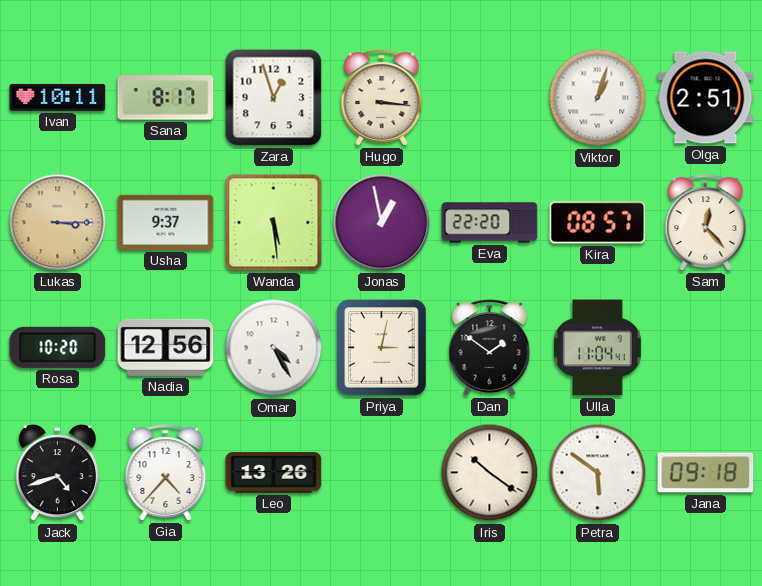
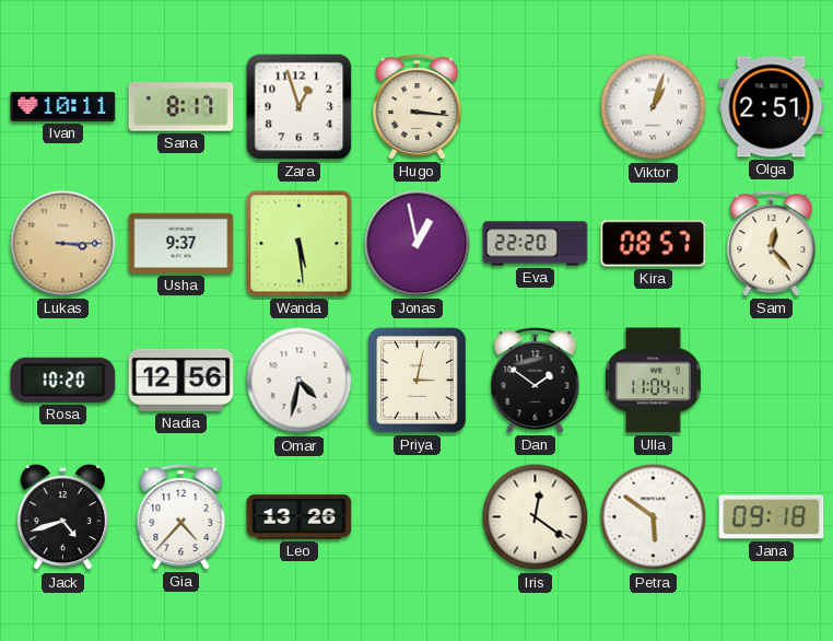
Omar: 4:25 -> 4:32 (300, 381)
Iris: 10:21 -> 12:21 (536, 517)
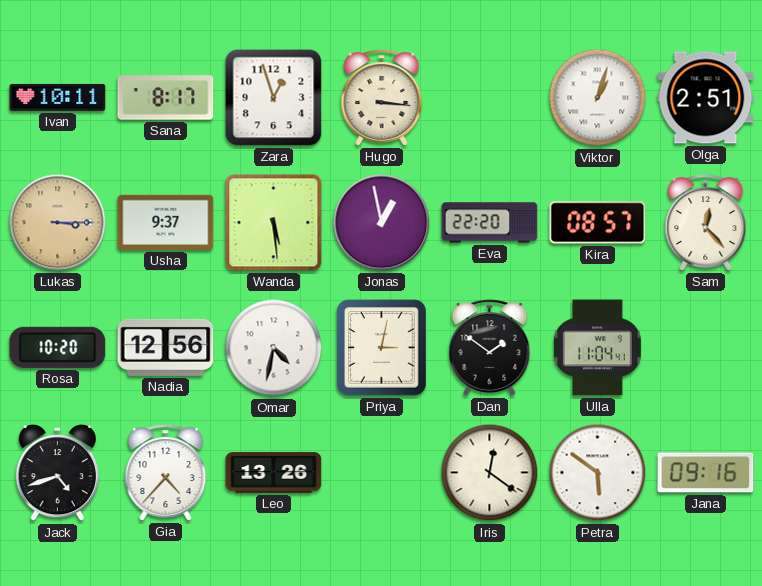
Jana: 09:18 -> 09:16 (706, 473)
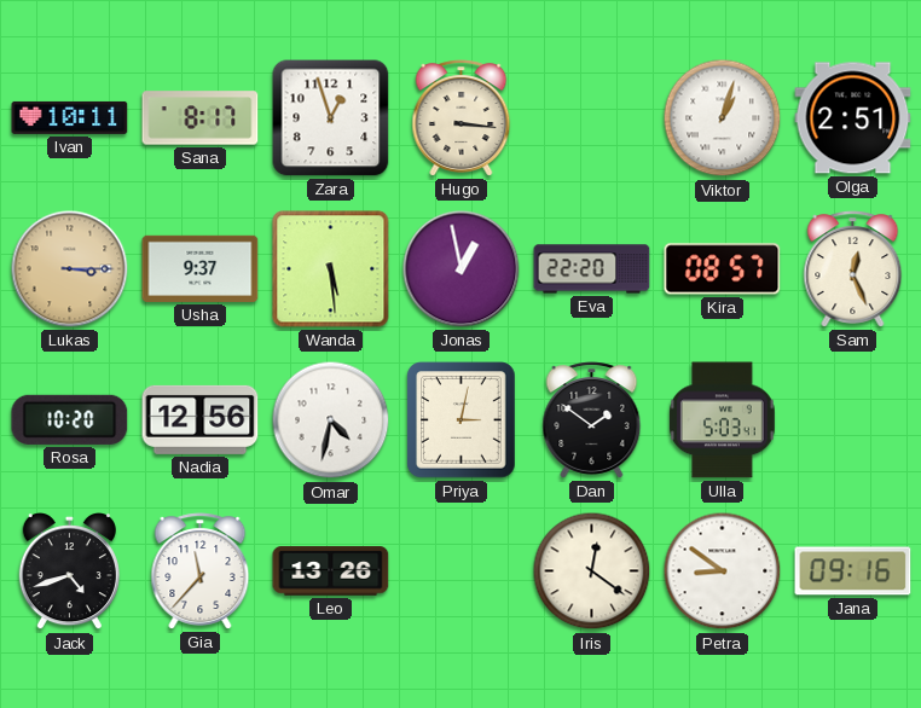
Sam: 12:23 -> 12:26 (853, 269)
Ulla: 11:04 -> 5:03 (722, 420)
Gia: 4:37 -> 11:37 (201, 571)
Petra: 5:51 -> 8:51 (723, 571)
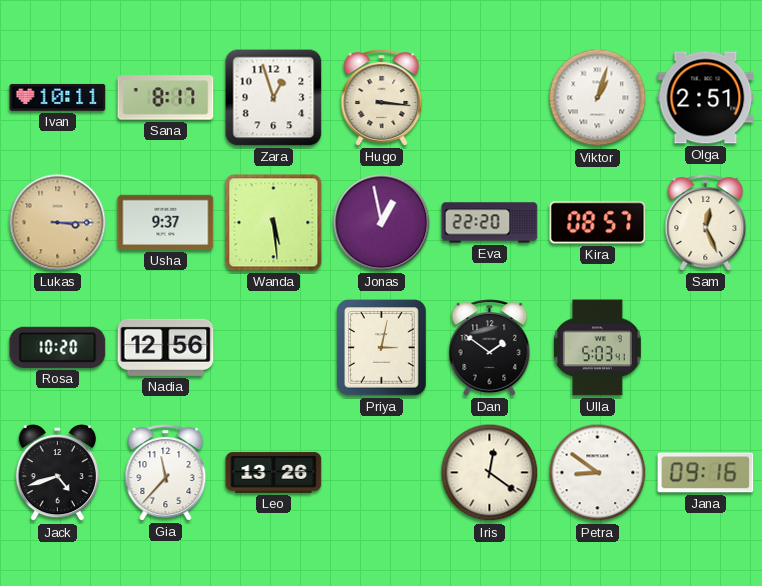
Omar: 4:32 -> none (331, 420)
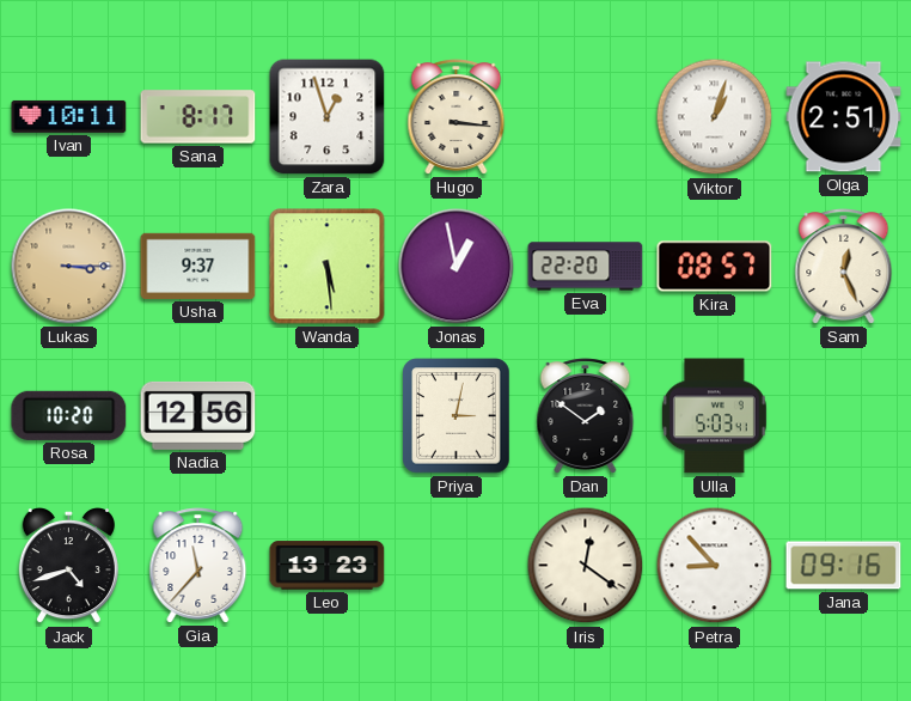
Leo: 13:26 -> 13:23 (328, 566)
Petra: 8:51 -> 8:53 (715, 566)
